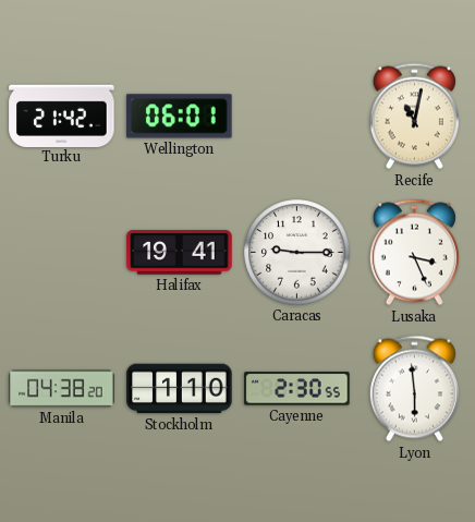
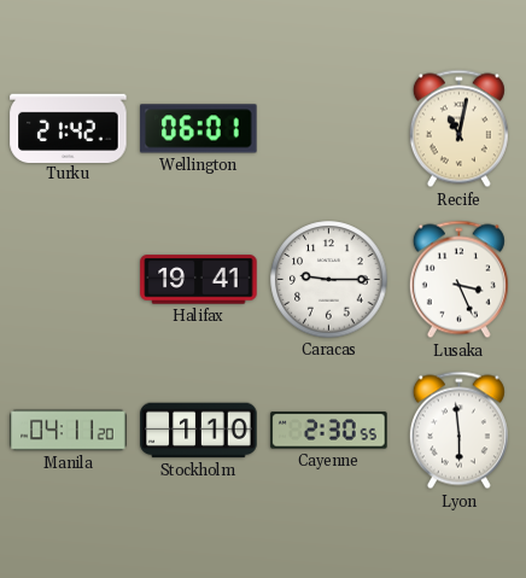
Manila: 04:38 -> 04:11 (69, 431)
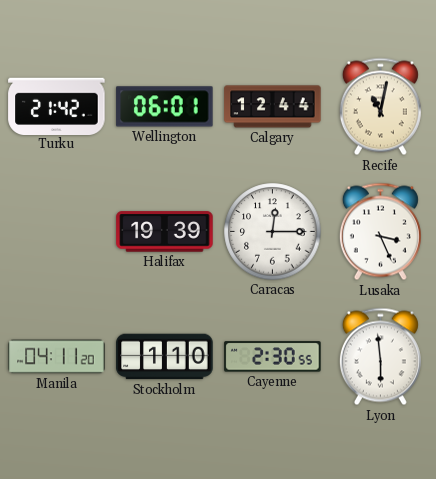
Calgary: none -> 12:44 (273, 107)
Halifax: 19:41 -> 19:39 (165, 232)
Caracas: 9:15 -> 12:15 (273, 232)
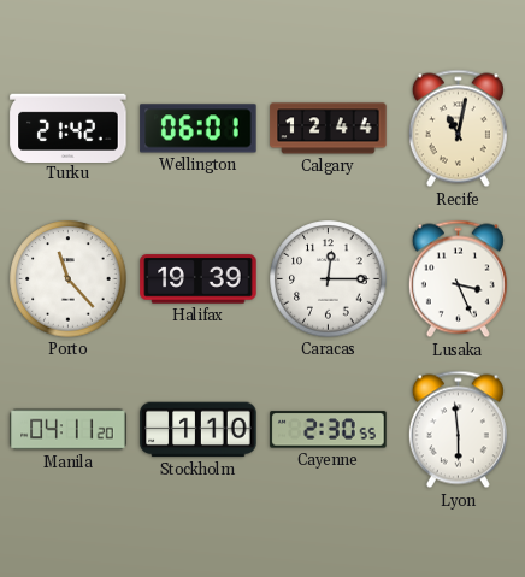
Porto: none -> 11:23 (69, 279)
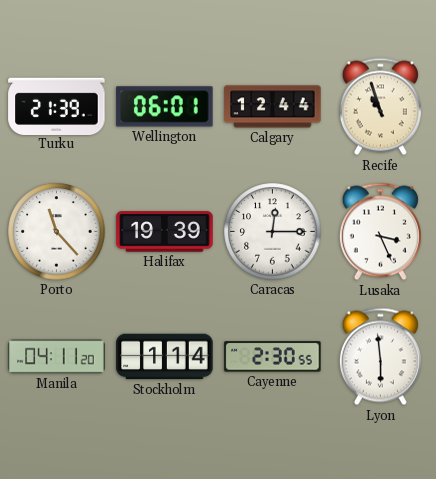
Turku: 21:42 -> 21:39 (57, 106)
Recife: 11:02 -> 10:57 (380, 107)
Stockholm: 1:10 -> 1:14 (165, 357)
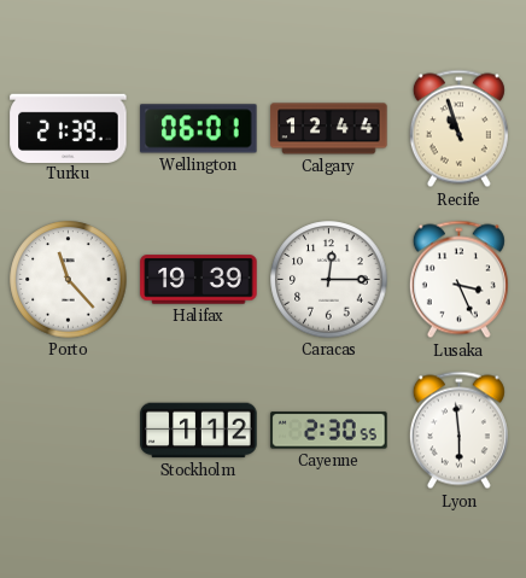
Manila: 04:11 -> none (57, 357)
Stockholm: 1:14 -> 1:12 (199, 431)
